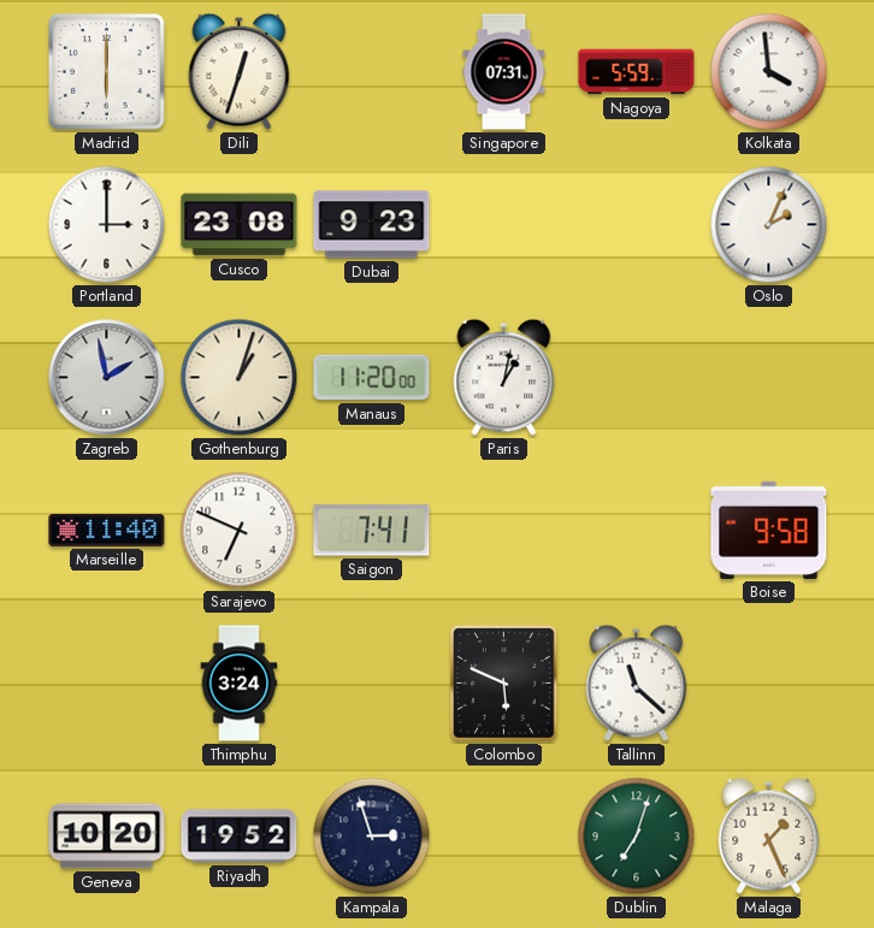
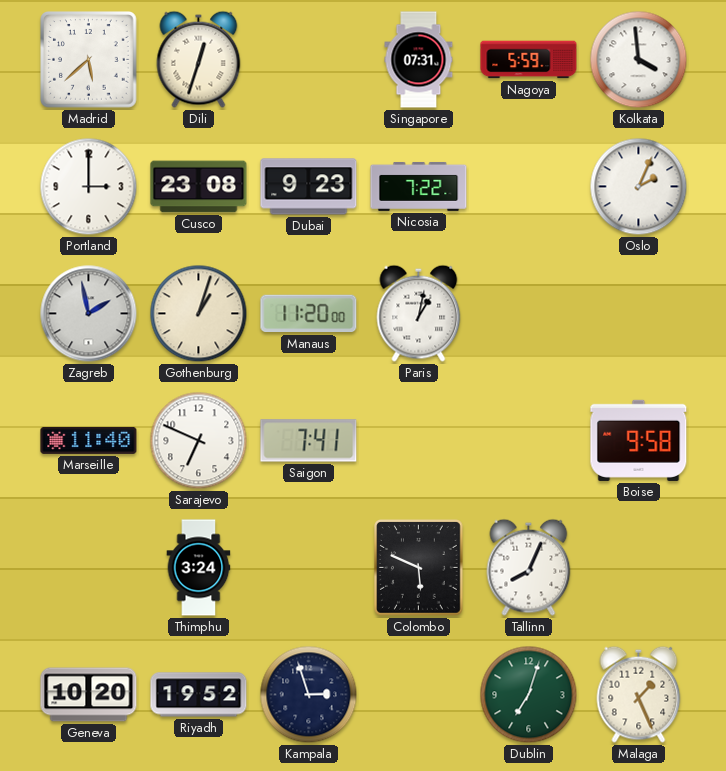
Madrid: 6:00 -> 5:38 (89, 60)
Nicosia: none -> 7:22 (419, 186)
Tallinn: 11:22 -> 8:04 (529, 567)
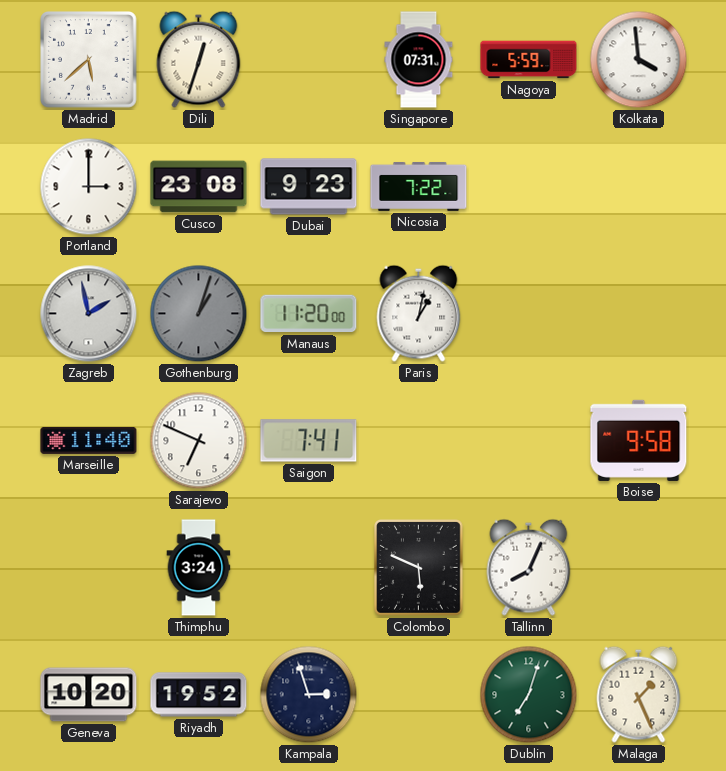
Oslo: 2:04 -> none (639, 187)
Gothenburg dial: cream -> grey (199, 314)
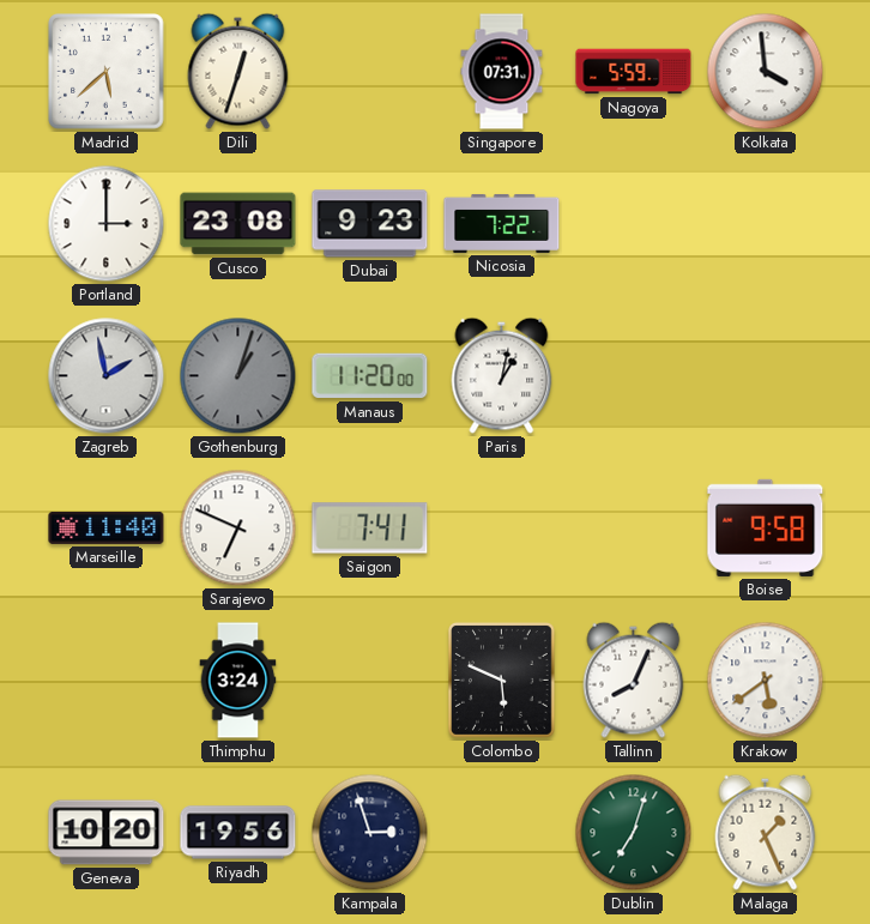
Krakow: none -> 5:39 (766, 681)
Riyadh: 19:52 -> 19:56 (238, 833)
